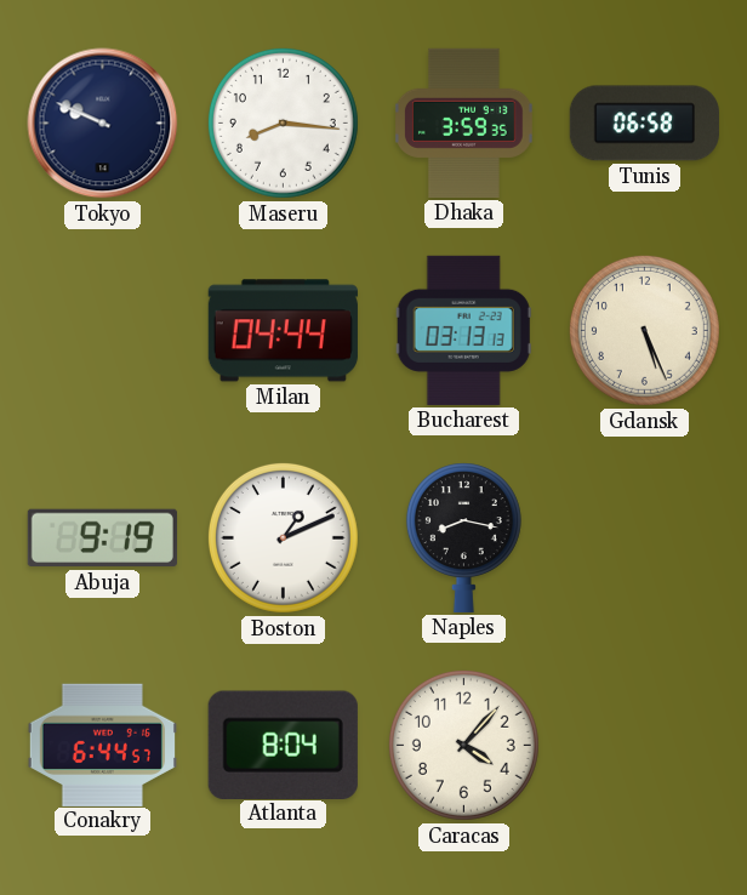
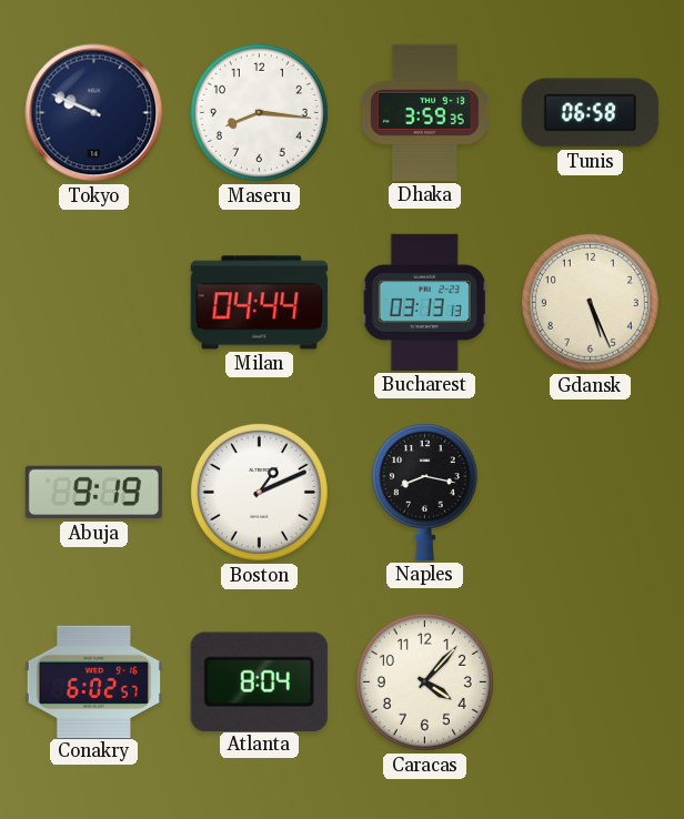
Conakry: 6:44 -> 6:02 (93, 681)
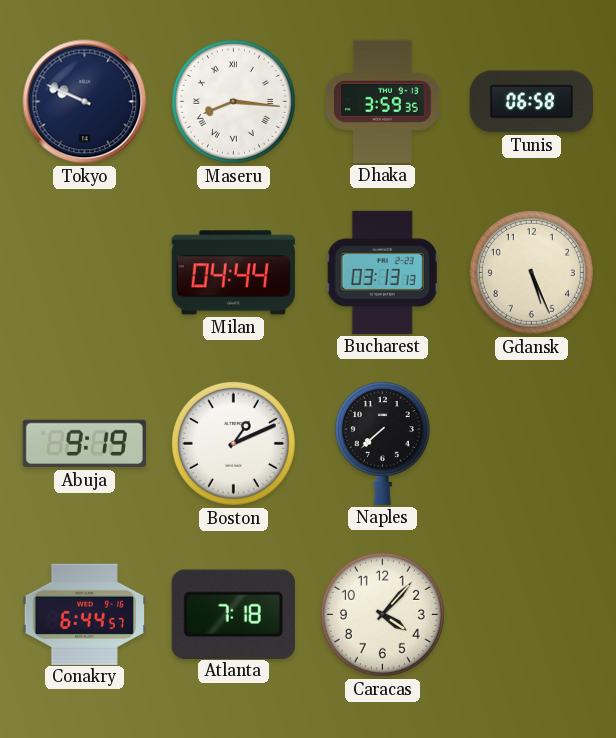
Maseru numerals: Arabic -> Roman (233, 101)
Naples: 8:17 -> 7:38 (382, 443)
Conakry: 6:02 -> 6:44 (84, 614)
Atlanta: 8:04 -> 7:18 (233, 614)
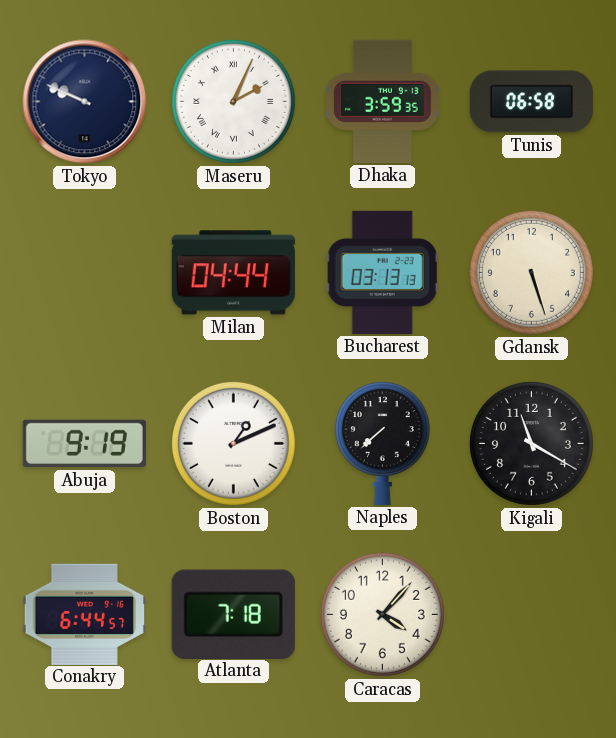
Maseru: 8:16 -> 2:04 (233, 101)
Gdansk: 5:26 -> 5:27 (531, 272)
Kigali: none -> 11:20 (531, 443)
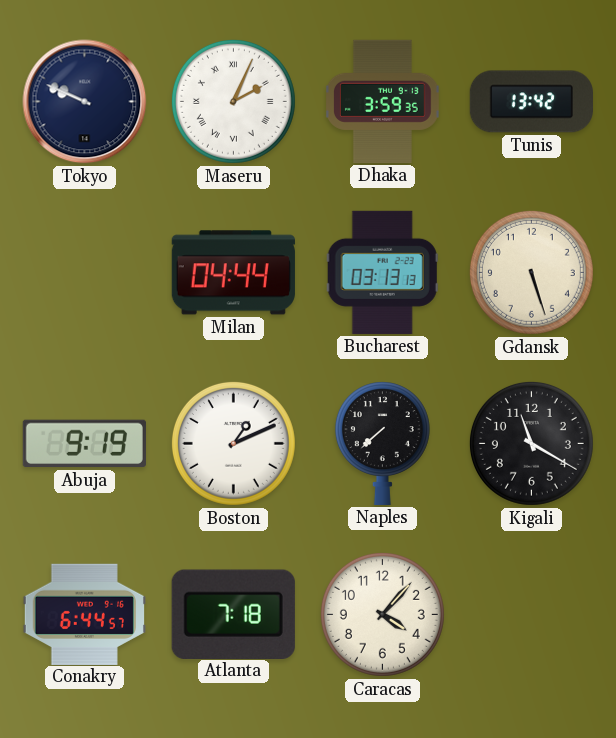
Tunis: 06:58 -> 13:42 (531, 102)
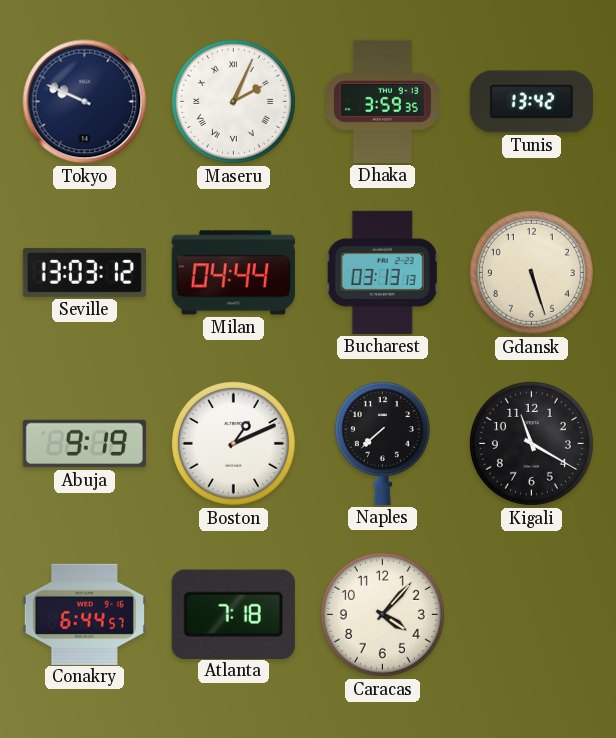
Seville: none -> 13:03 (84, 272)
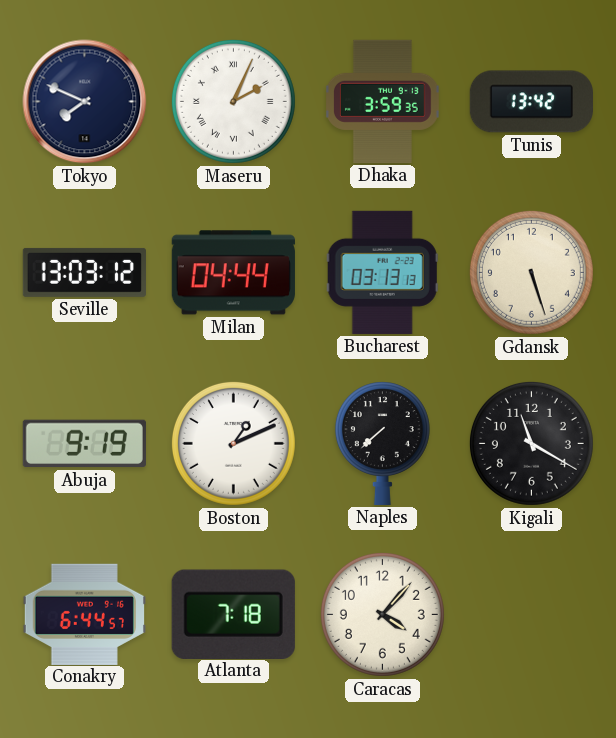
Tokyo: 9:49 -> 7:49 (85, 102)
